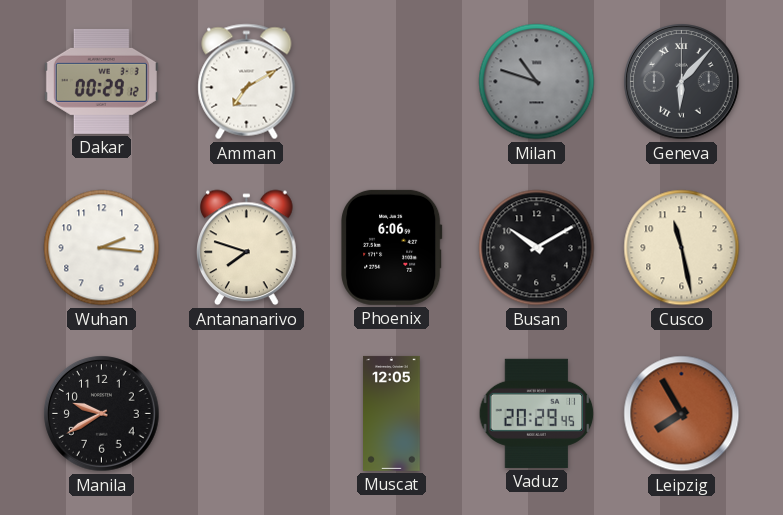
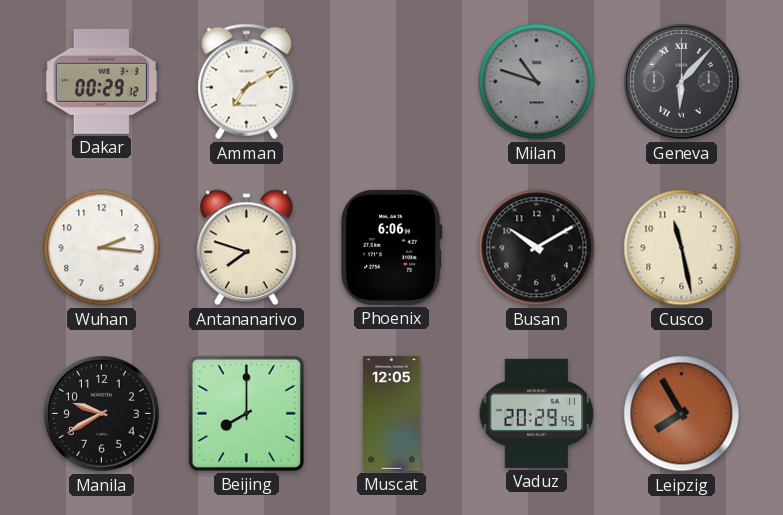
Beijing: none -> 8:00 (246, 413)
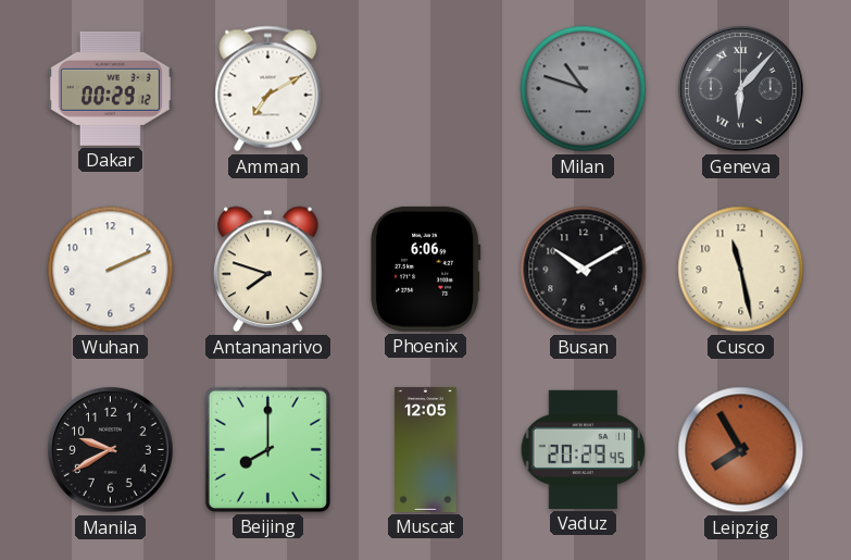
Wuhan: 2:16 -> 2:11 (111, 270)
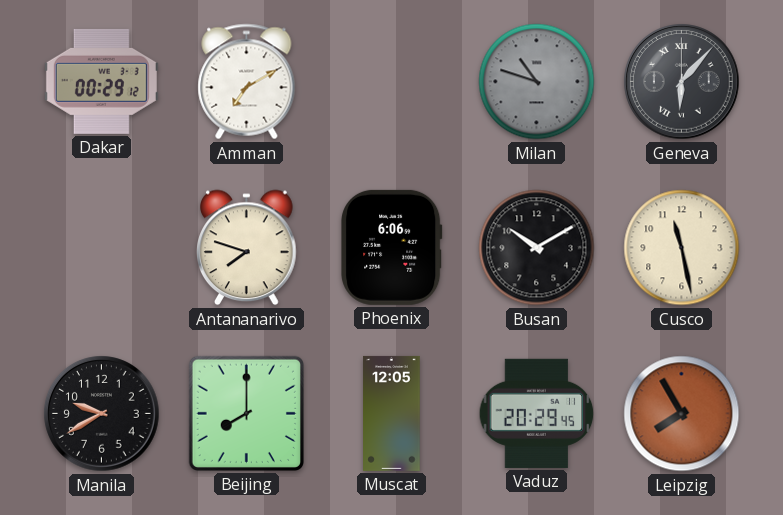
Wuhan: 2:11 -> none (111, 270)
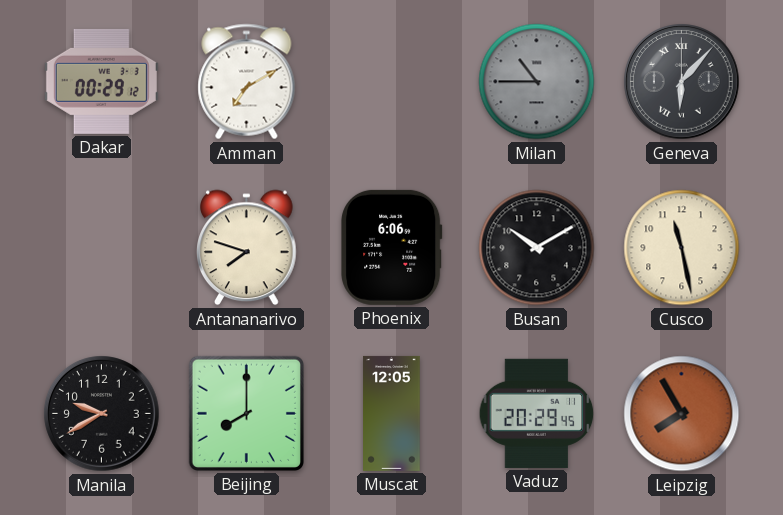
Milan: 10:48 -> 10:45 (537, 82)
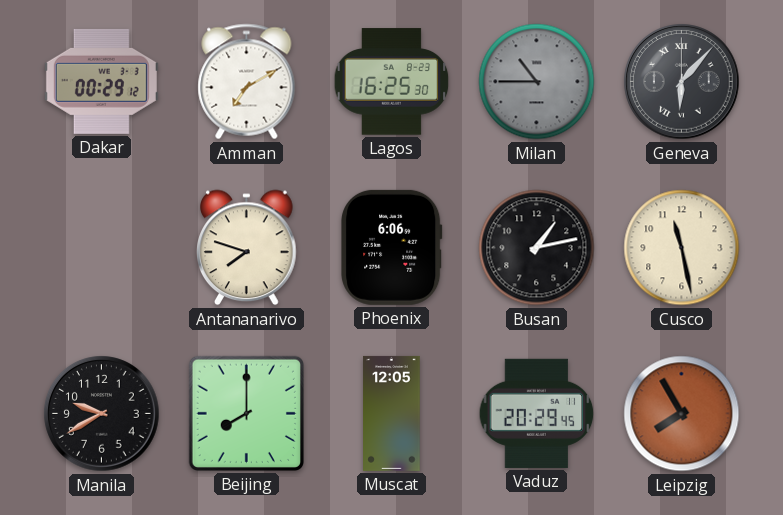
Lagos: none -> 16:25 (392, 82)
Busan: 10:10 -> 1:13 (537, 248)
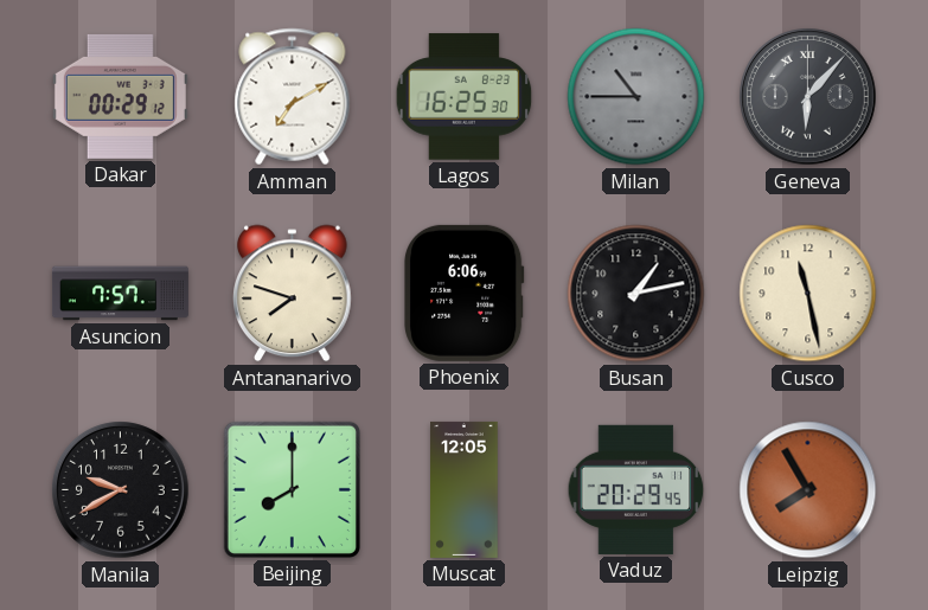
Asuncion: none -> 7:57 (120, 294)
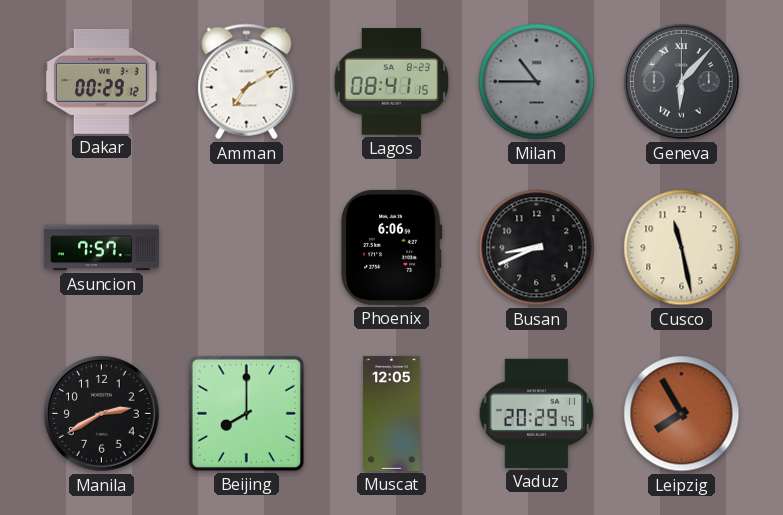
Lagos: 16:25 -> 08:41 (392, 82)
Antananarivo: 7:48 -> none (293, 294)
Busan: 1:13 -> 8:41 (537, 248)
Manila: 9:40 -> 2:40 (102, 414)
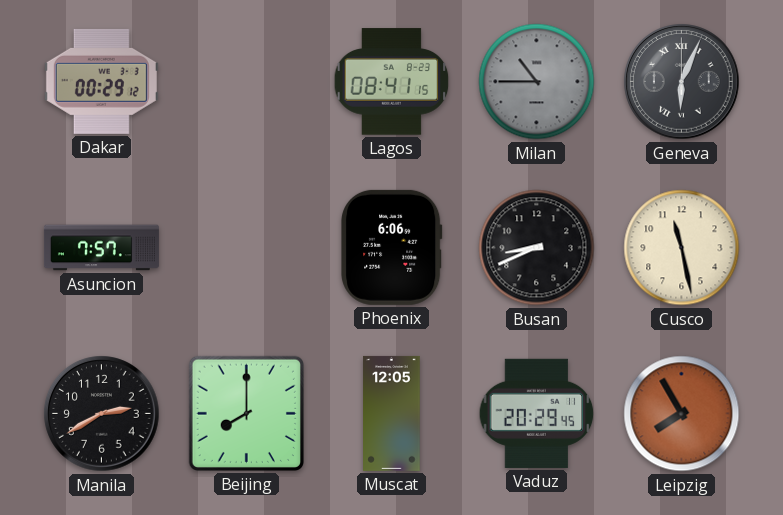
Amman: 7:10 -> none (247, 82)
Geneva: 6:07 -> 6:04 (682, 82)
